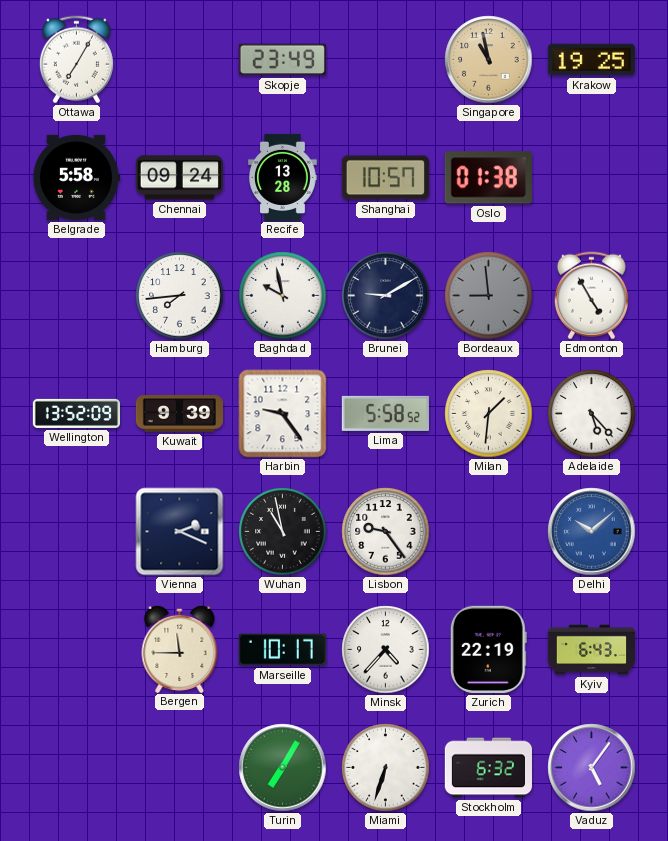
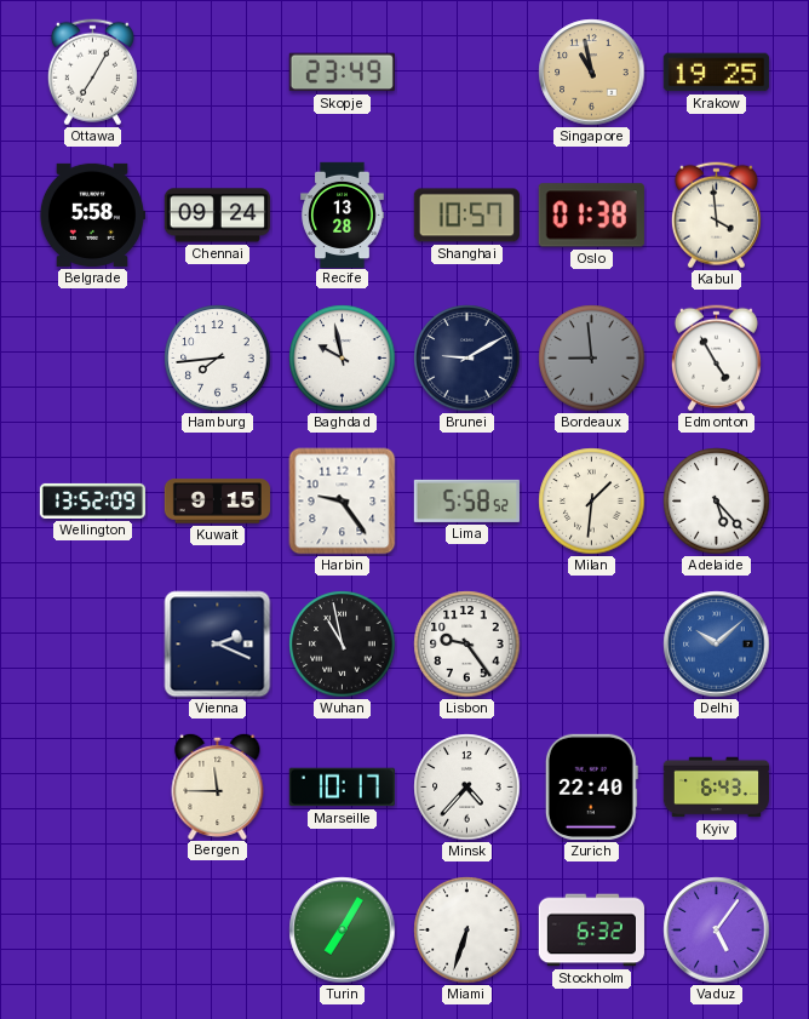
Kabul: none -> 3:59 (716, 216)
Kuwait: 9:39 -> 9:15 (217, 502)
Zurich: 22:19 -> 22:40 (591, 786)
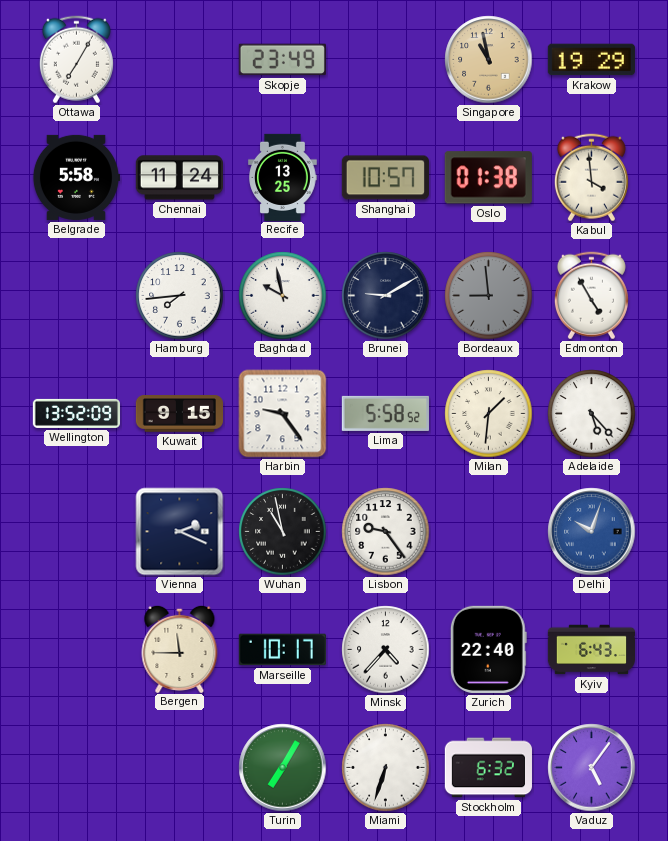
Krakow: 19:25 -> 19:29 (591, 60)
Chennai: 09:24 -> 11:24 (179, 178)
Recife: 13:28 -> 13:25 (283, 177)
Delhi: 10:08 -> 10:03 (592, 532)
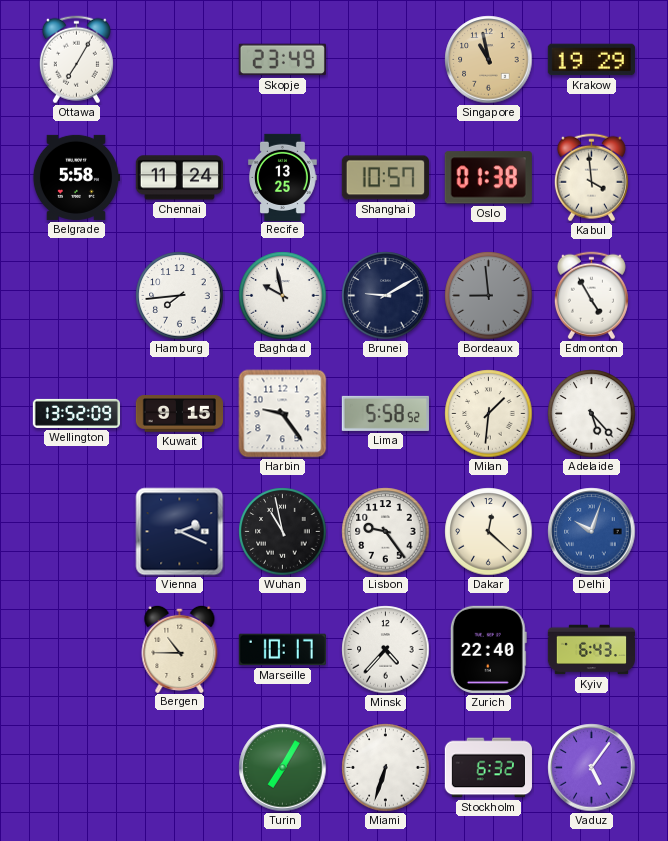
Dakar: none -> 12:22 (489, 532)
Bergen: 11:45 -> 10:45 (180, 648)
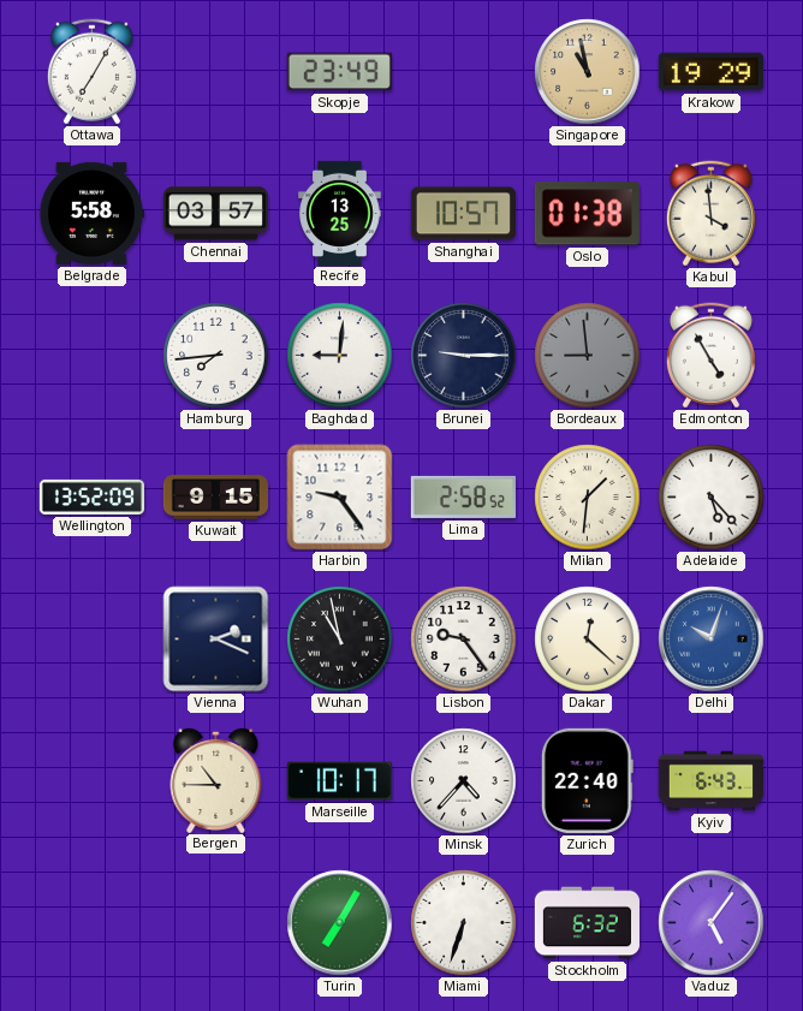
Chennai: 11:24 -> 03:57 (215, 214)
Baghdad: 9:58 -> 9:01 (340, 356)
Brunei: 9:10 -> 9:15 (464, 356)
Lima: 5:58 -> 2:58 (463, 496)
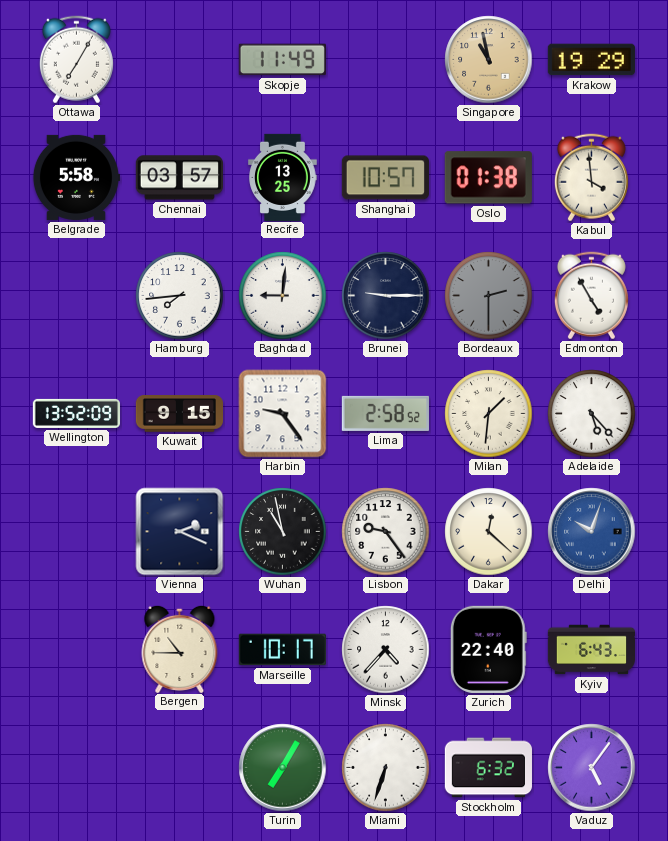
Skopje: 23:49 -> 11:49 (282, 60)
Bordeaux: 8:59 -> 2:30 (489, 296)
